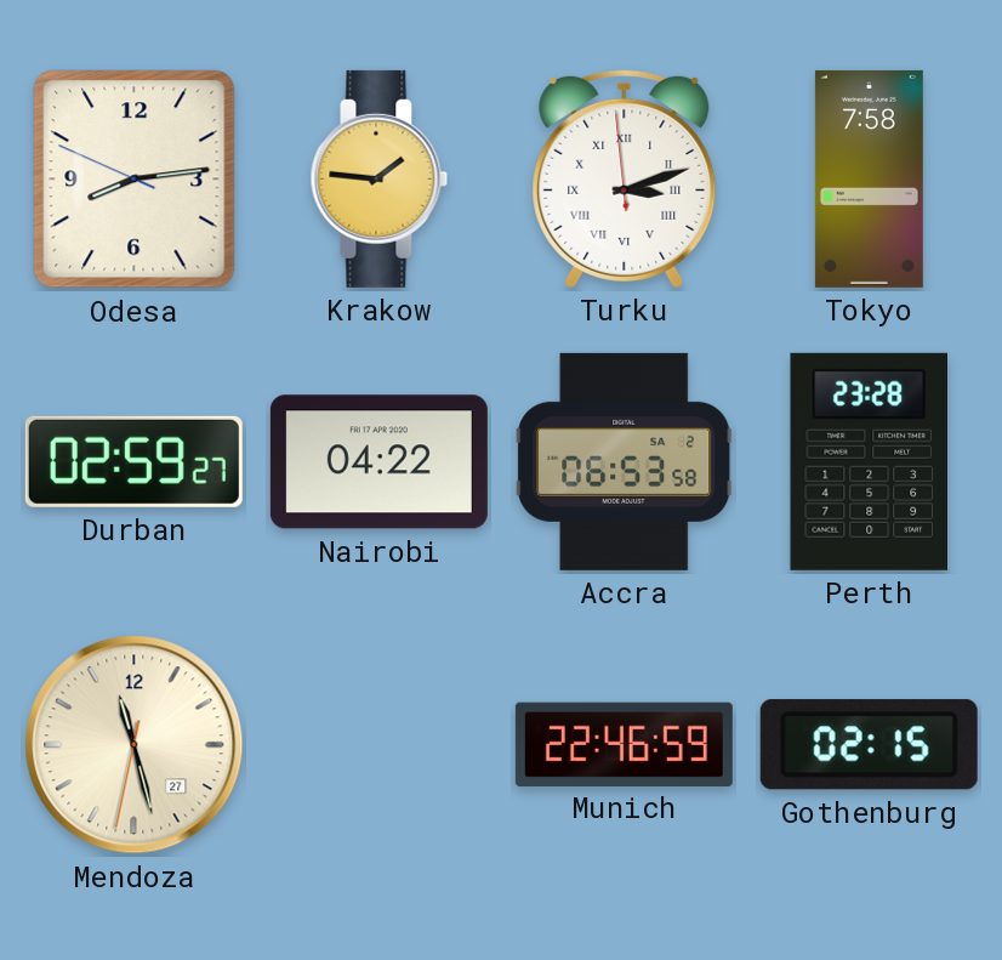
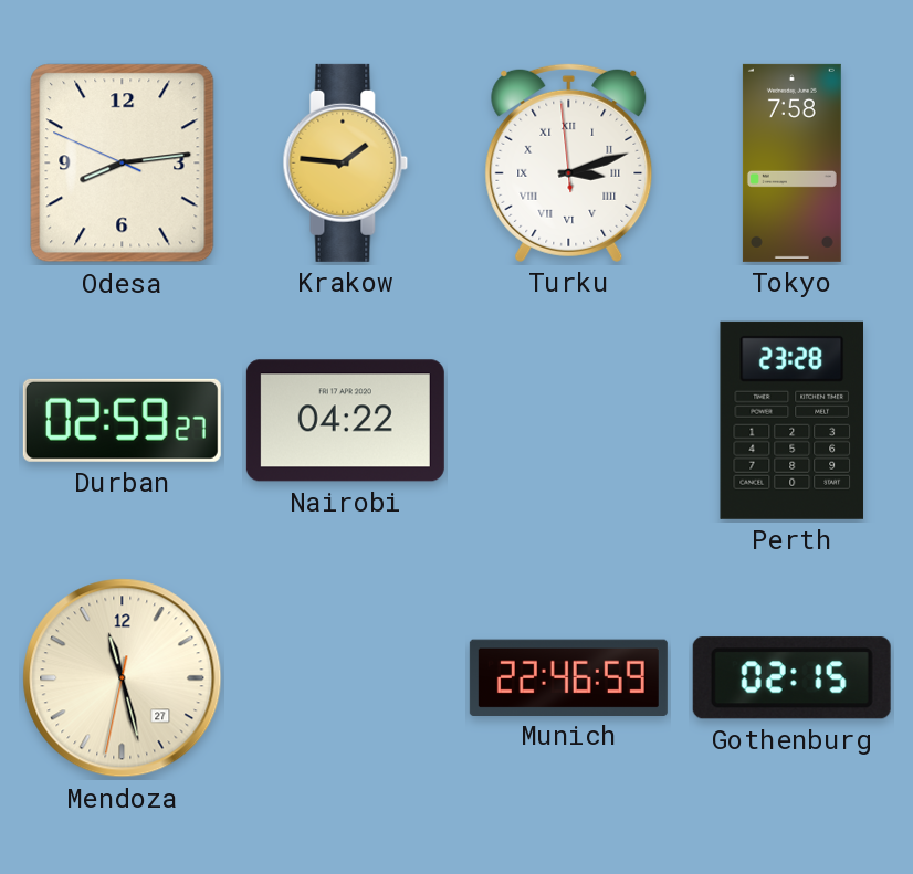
Accra: 06:53 -> none (625, 461)
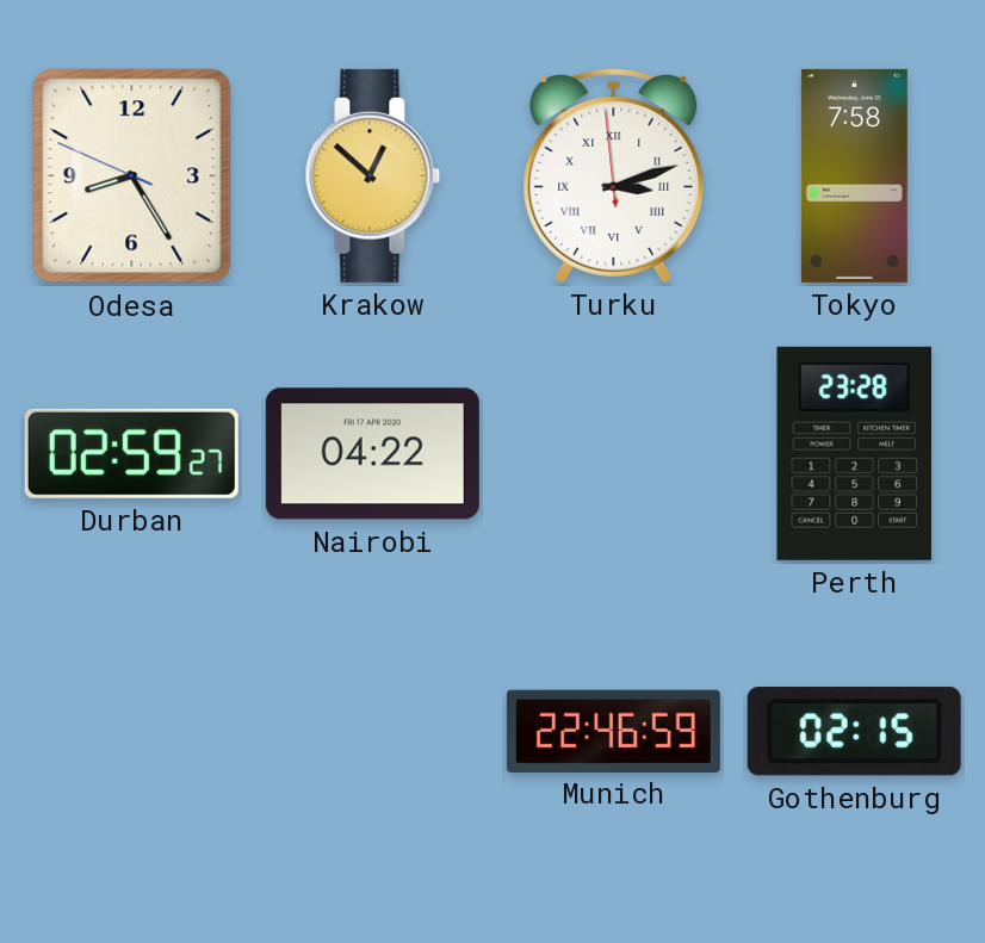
Odesa: 8:13 -> 8:24 (132, 176)
Krakow: 1:46 -> 12:52 (373, 175)
Mendoza: 11:27 -> none (123, 678)
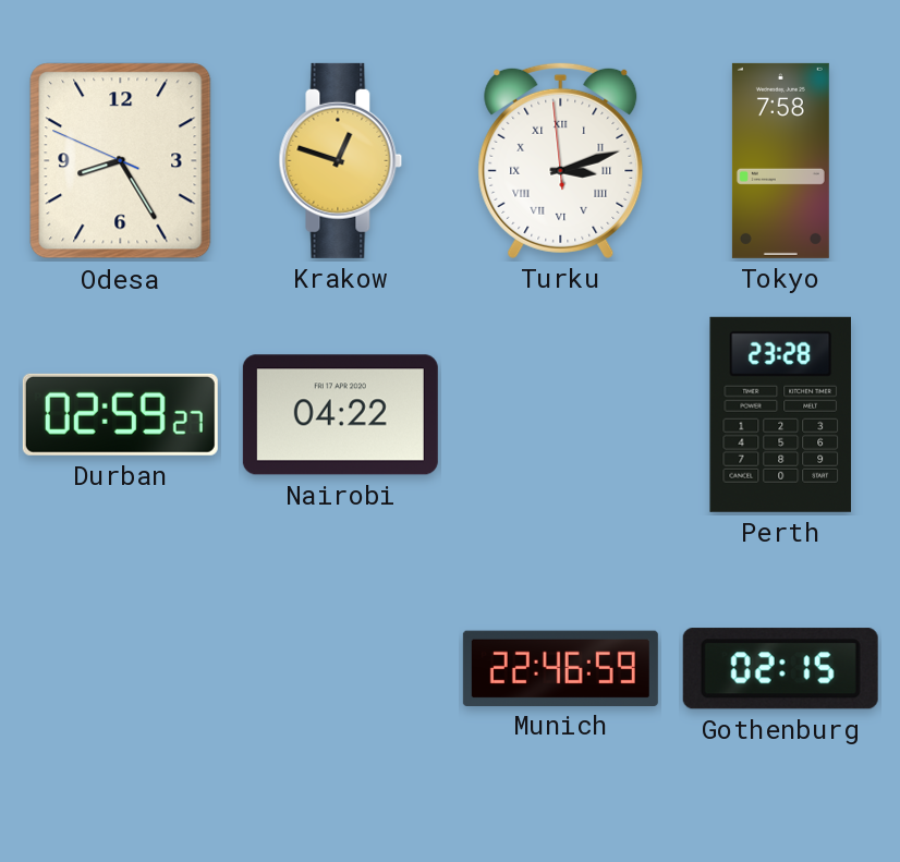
Krakow: 12:52 -> 12:48 (341, 160)
